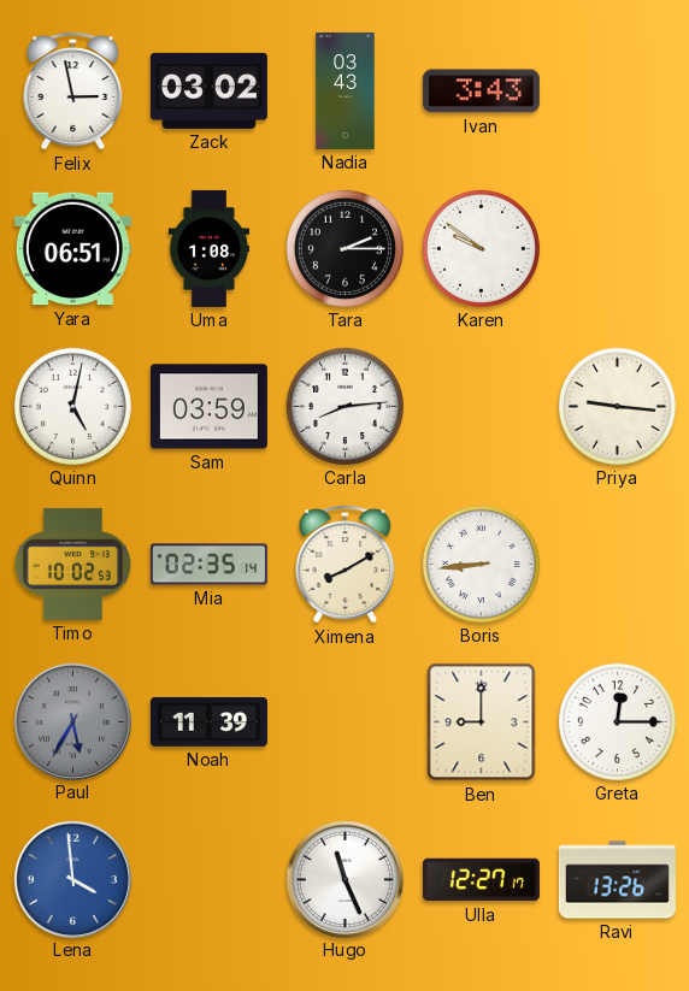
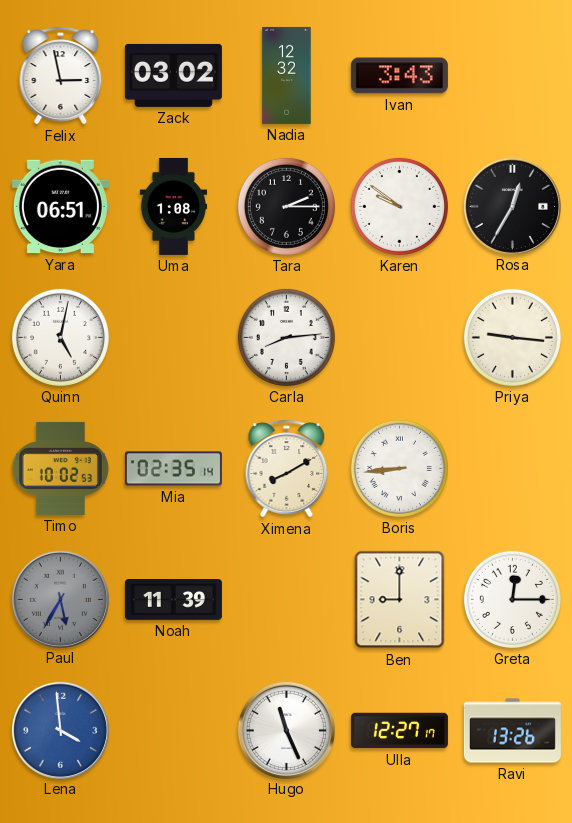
Nadia: 03:43 -> 12:32 (287, 75)
Rosa: none -> 12:35 (512, 206)
Sam: 03:59 -> none (208, 407)
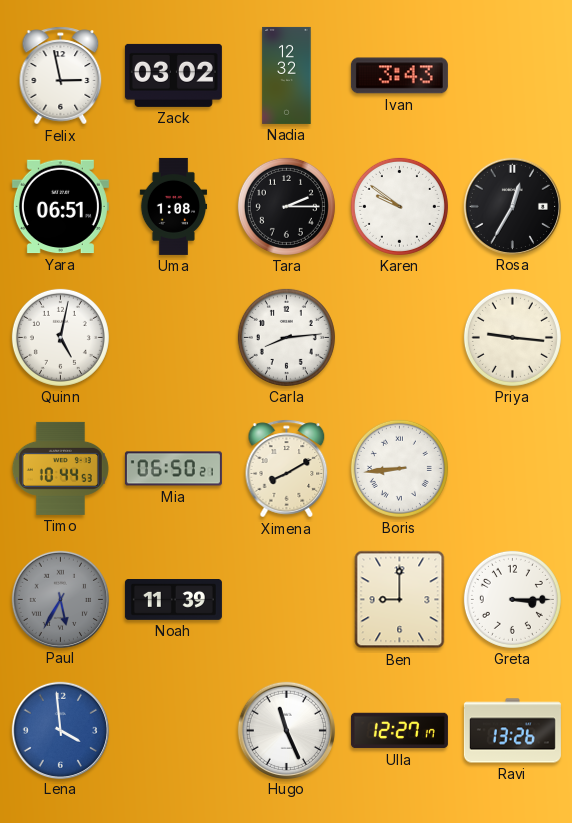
Timo: 10:02 -> 10:44 (60, 468)
Mia: 02:35 -> 06:50 (173, 469)
Greta: 12:15 -> 3:15 (512, 599)
